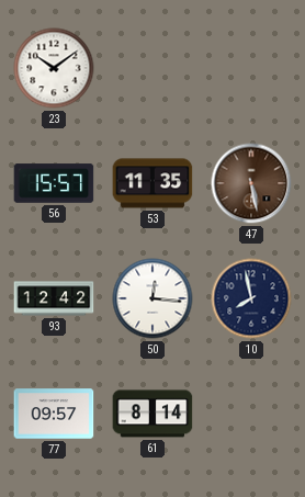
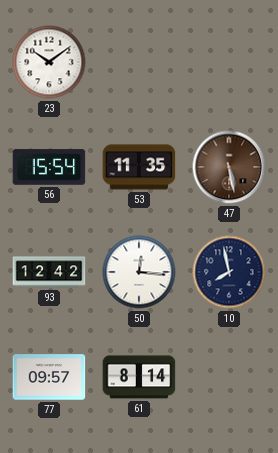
56: 15:57 -> 15:54 (49, 167)
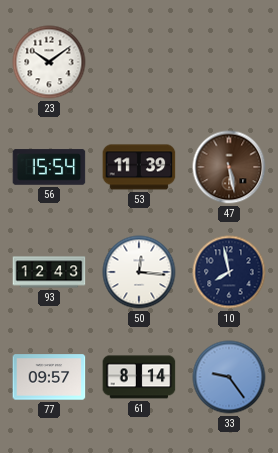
53: 11:35 -> 11:39 (139, 167)
93: 12:42 -> 12:43 (49, 272)
33: none -> 9:24 (229, 377)
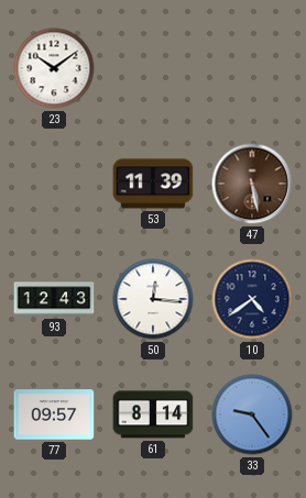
56: 15:54 -> none (49, 167)
10: 7:58 -> 4:39 (252, 299)
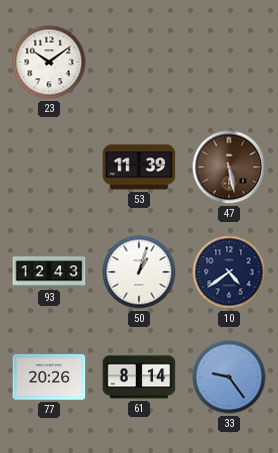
50: 12:16 -> 1:03 (139, 272)
77: 09:57 -> 20:26 (49, 377)
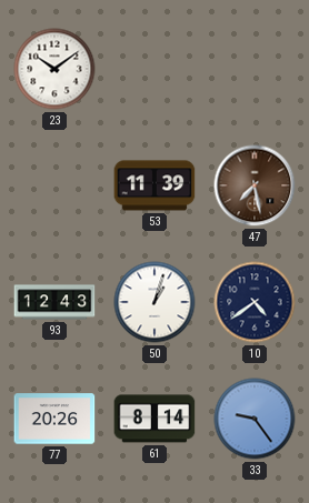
47: 5:28 -> 7:28 (255, 185)
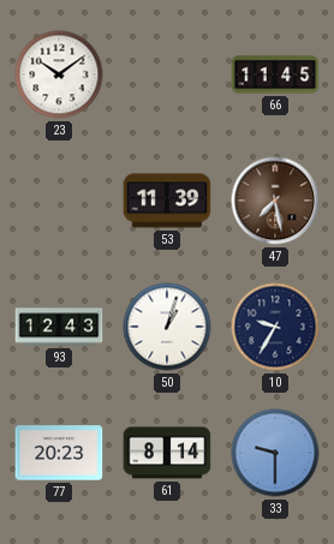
66: none -> 11:45 (275, 74)
10: 4:39 -> 9:35 (275, 327)
77: 20:26 -> 20:23 (59, 453)
33: 9:24 -> 9:30 (275, 453)
